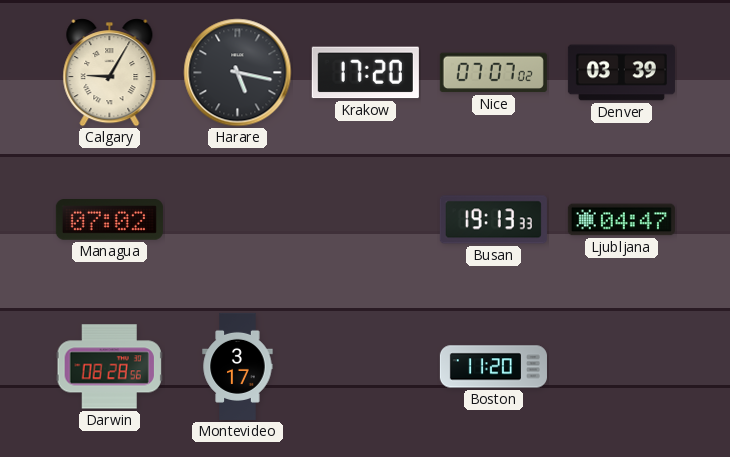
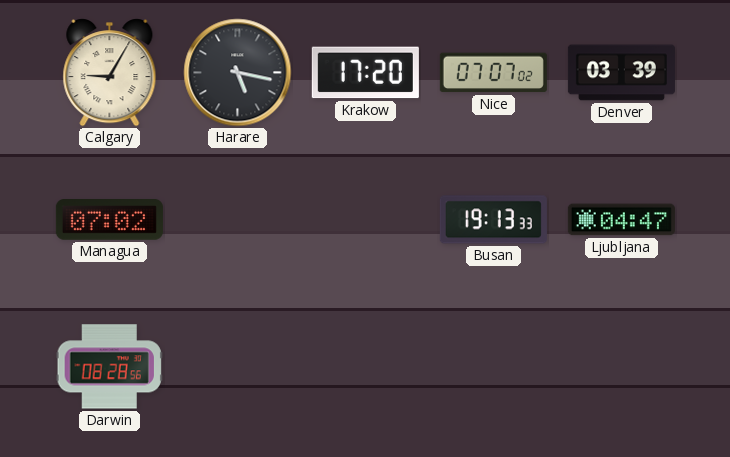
Montevideo: 3:17 -> none (238, 366)
Boston: 11:20 -> none (493, 367)
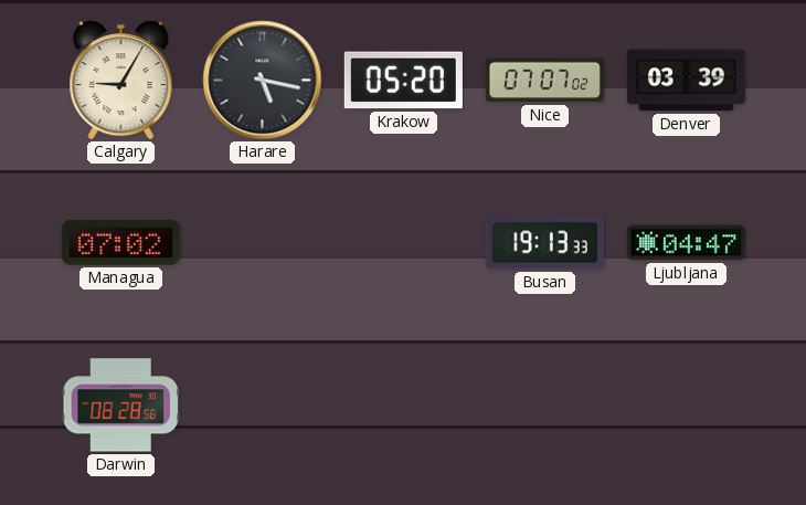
Krakow: 17:20 -> 05:20 (403, 81)
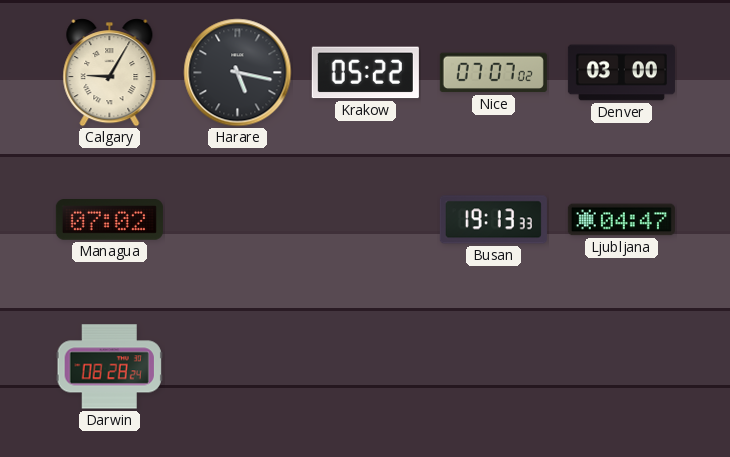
Krakow: 05:20 -> 05:22 (365, 73)
Denver: 03:39 -> 03:00 (621, 73)
Darwin: 08:28:56 -> 08:28:24 (109, 367)
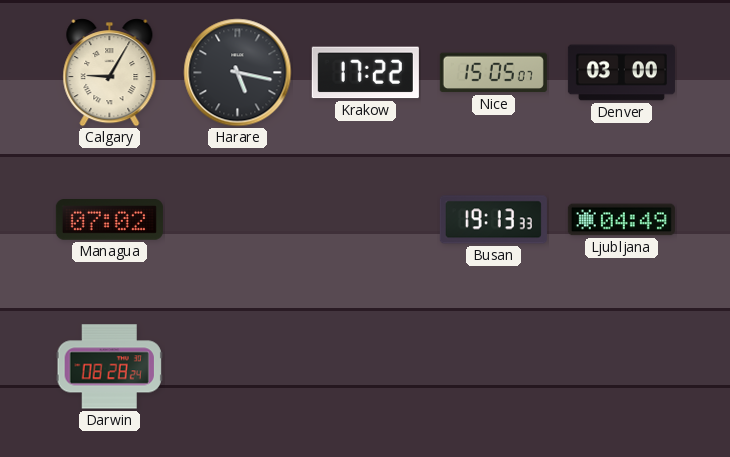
Krakow: 05:22 -> 17:22 (365, 73)
Nice: 07:07 -> 15:05 (493, 73)
Ljubljana: 04:47 -> 04:49 (621, 220)
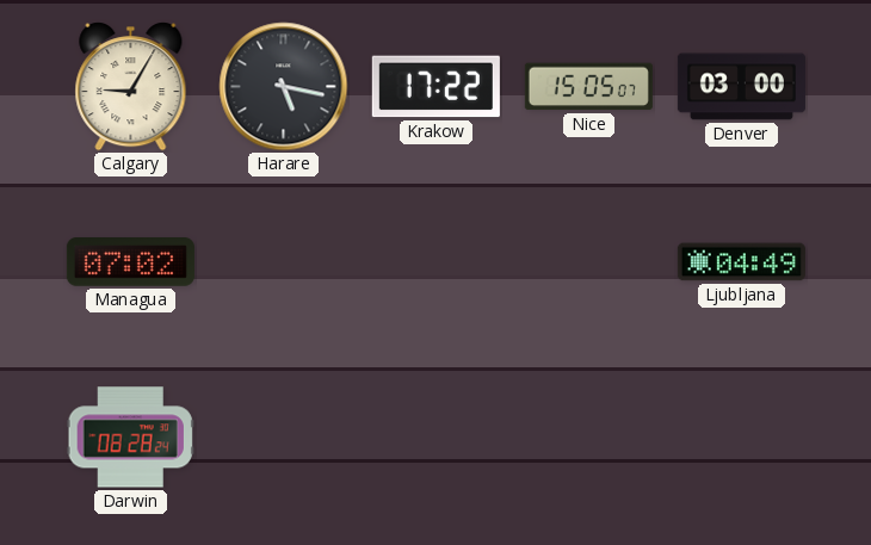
Busan: 19:13 -> none (493, 220)
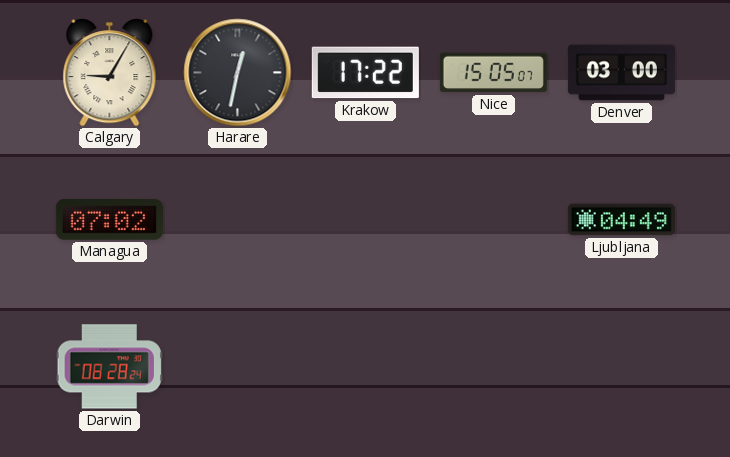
Harare: 5:17 -> 12:32 (238, 73)
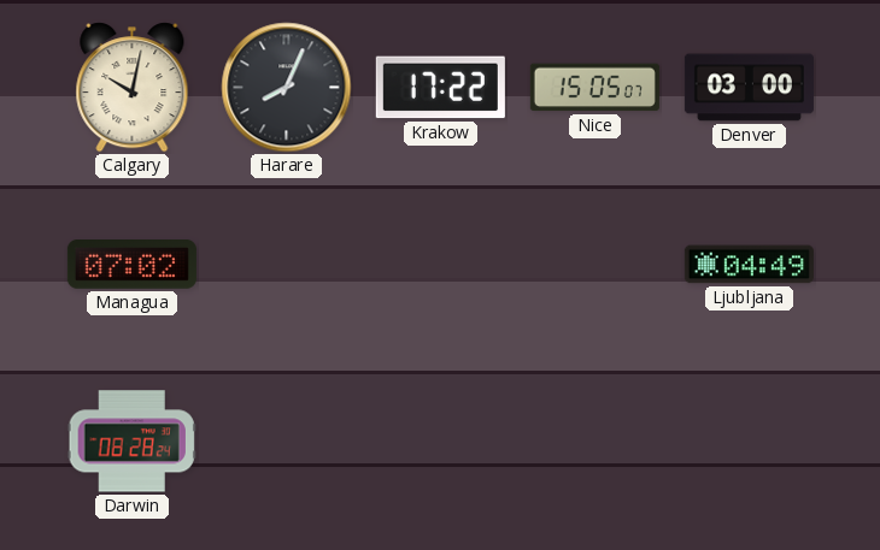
Calgary: 9:05 -> 10:02 (133, 88)
Harare: 12:32 -> 8:04 (287, 88)
